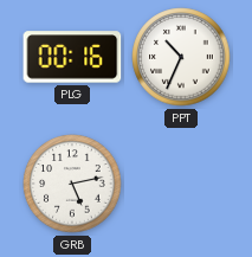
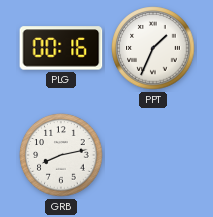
PPT: 10:34 -> 1:34 (153, 48)
GRB: 5:13 -> 8:13 (61, 155)
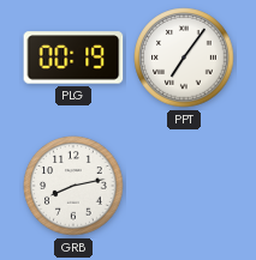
PLG: 00:16 -> 00:19 (73, 58)
PPT: 1:34 -> 7:06 (184, 58)
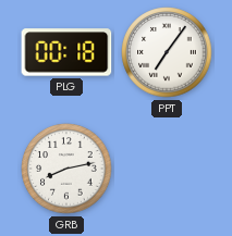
PLG: 00:19 -> 00:18 (66, 52)
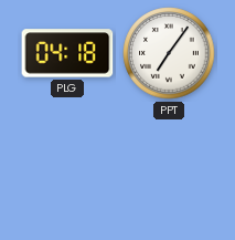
PLG: 00:18 -> 04:18 (67, 53)
GRB: 8:13 -> none (66, 169)
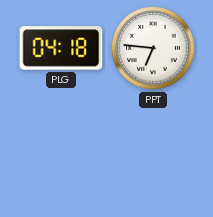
PPT: 7:06 -> 6:46 (153, 48)
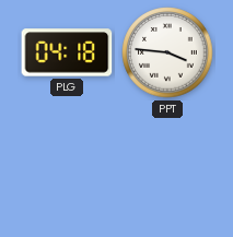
PPT: 6:46 -> 3:46 (167, 52)
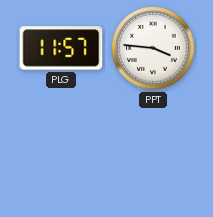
PLG: 04:18 -> 11:57 (61, 48)
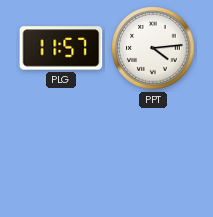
PPT: 3:46 -> 4:14 (153, 48)
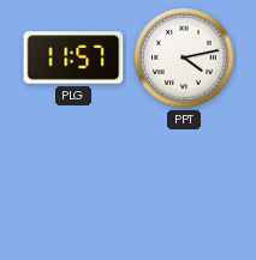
PPT: 4:14 -> 4:13 (184, 58)
